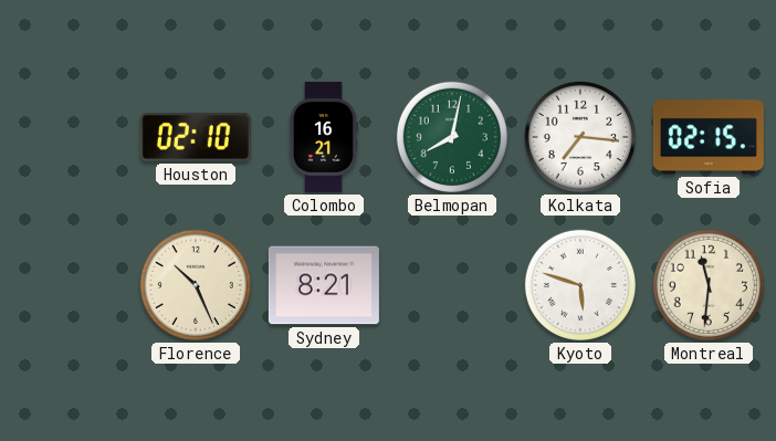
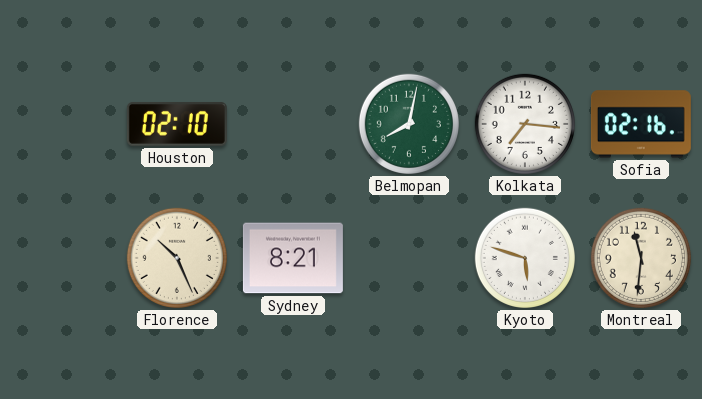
Colombo: 16:21 -> none (324, 137)
Sofia: 02:15 -> 02:16 (641, 124)
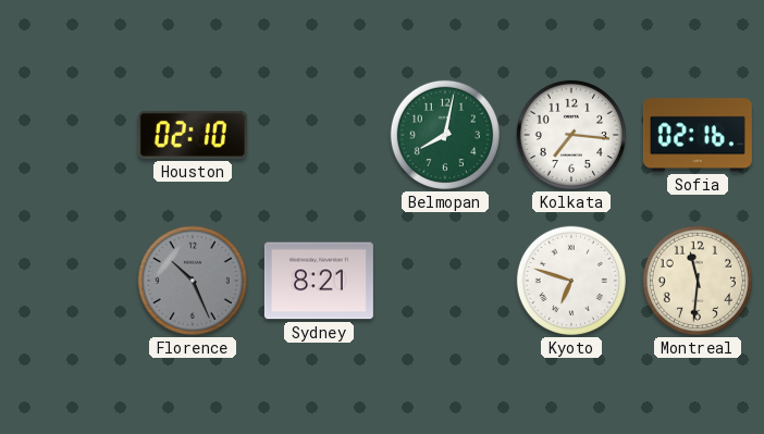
Florence dial: cream -> grey (193, 281)
Kyoto: 5:48 -> 6:48 (571, 281)
